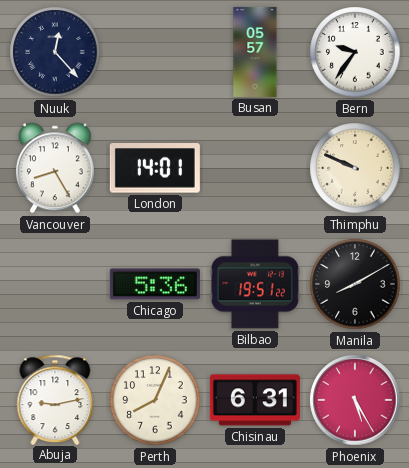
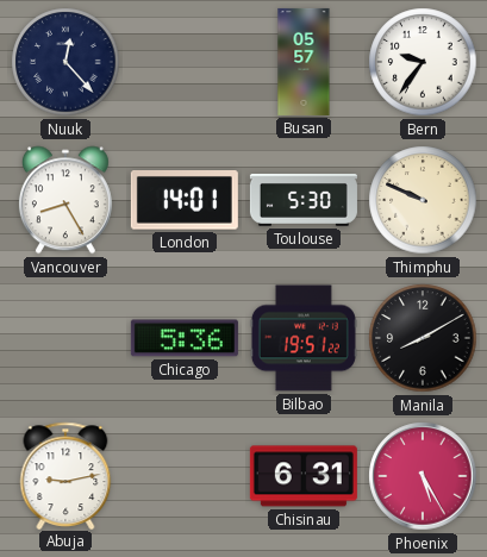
Toulouse: none -> 5:30 (304, 200)
Perth: 8:04 -> none (155, 400)
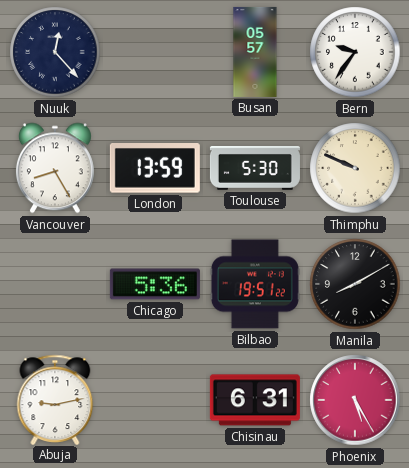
London: 14:01 -> 13:59 (155, 168)
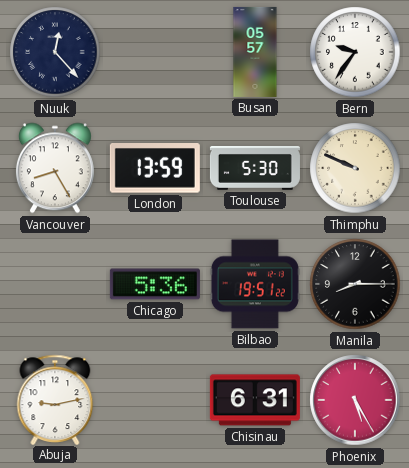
Manila: 8:10 -> 8:15 (355, 284)
